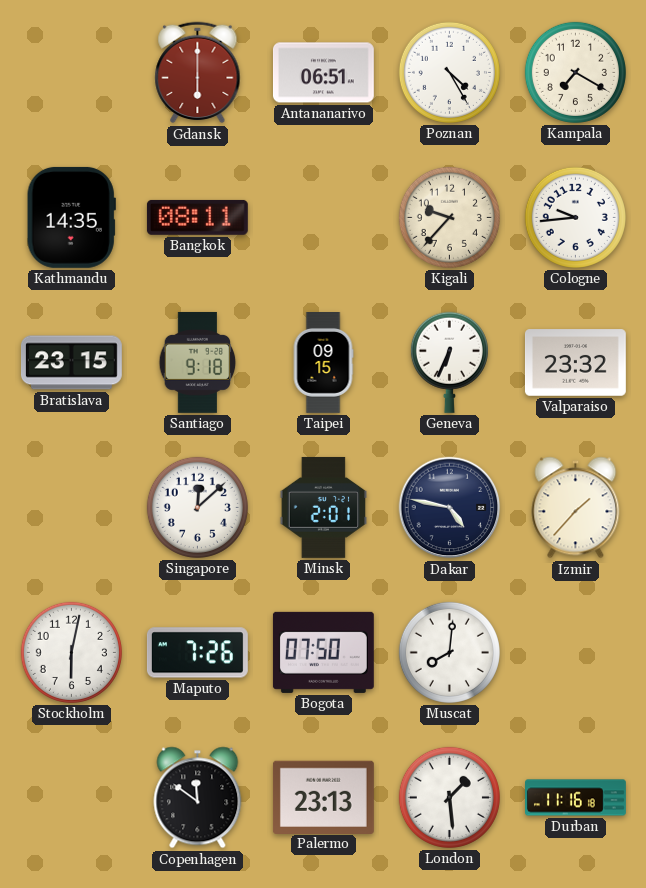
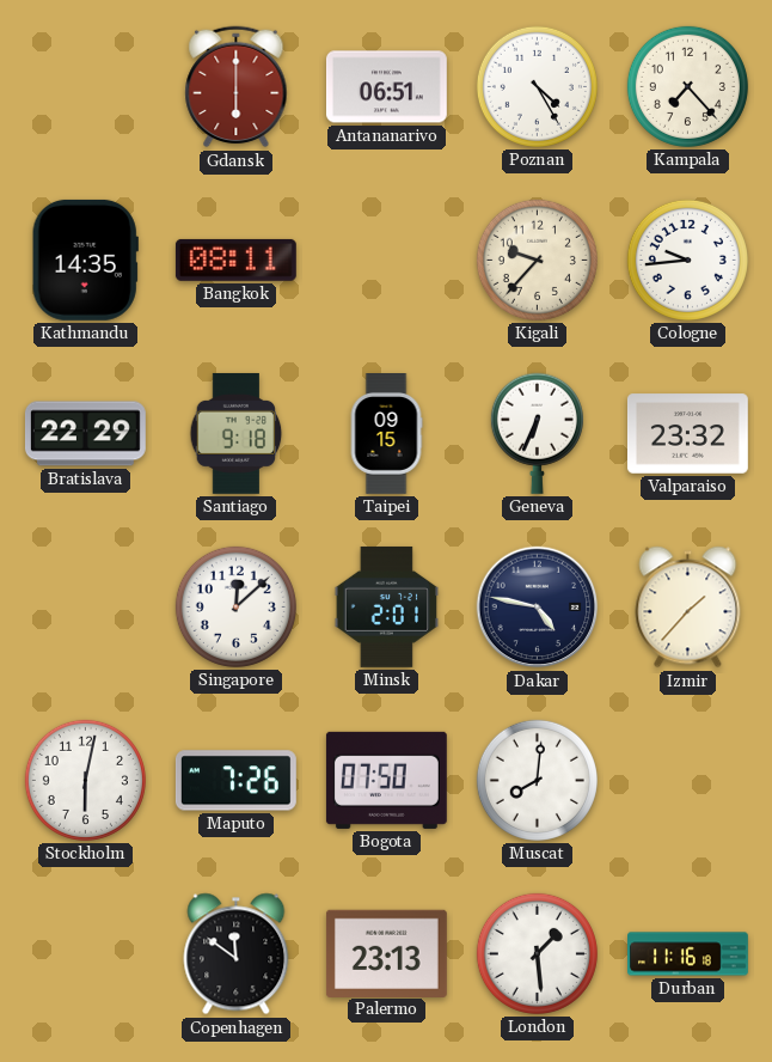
Kampala: 7:20 -> 7:23 (687, 86)
Bratislava: 23:15 -> 22:29 (85, 434)
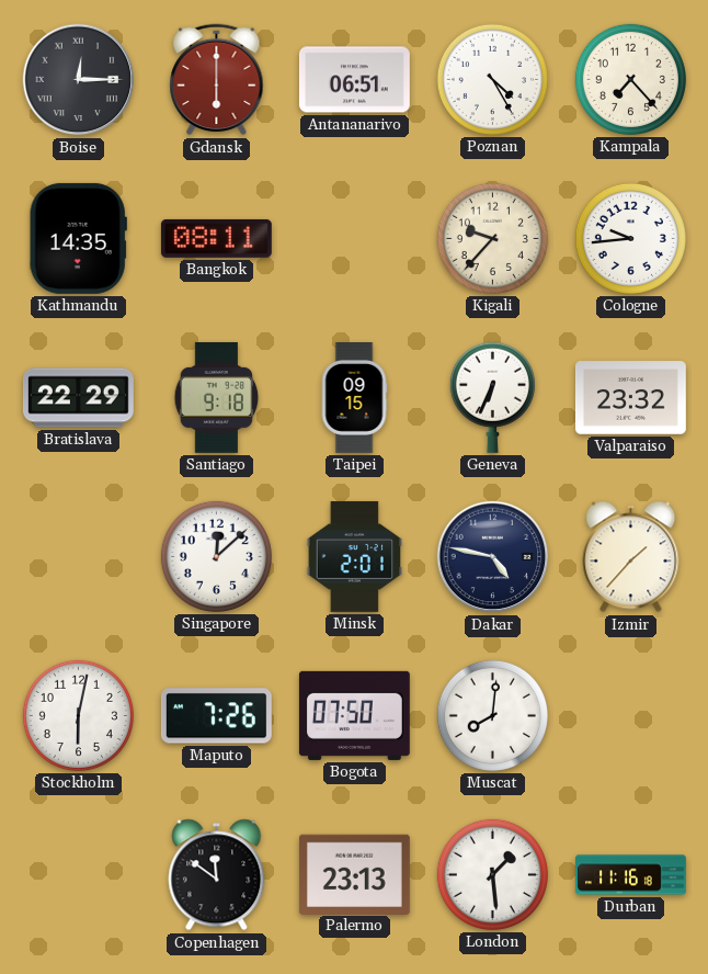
Boise: none -> 12:15 (79, 80)
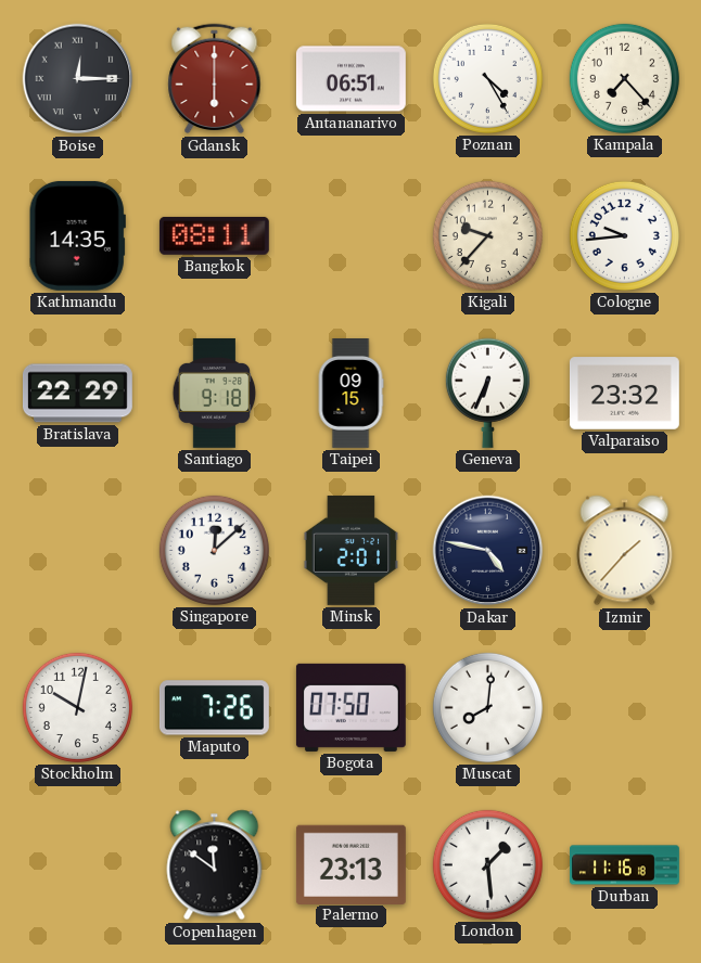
Stockholm: 6:02 -> 10:02 (77, 707)
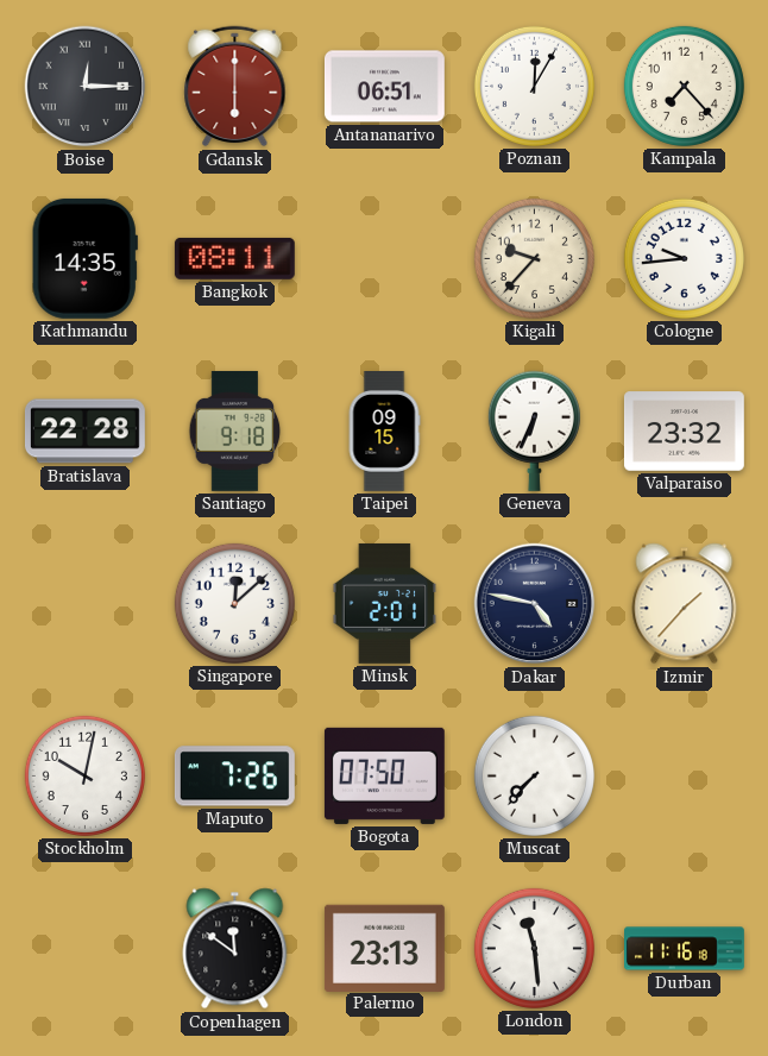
Poznan: 4:25 -> 12:05 (534, 86)
Bratislava: 22:29 -> 22:28 (84, 432)
Muscat: 8:01 -> 7:37 (534, 775)
London: 1:29 -> 11:29 (534, 948)
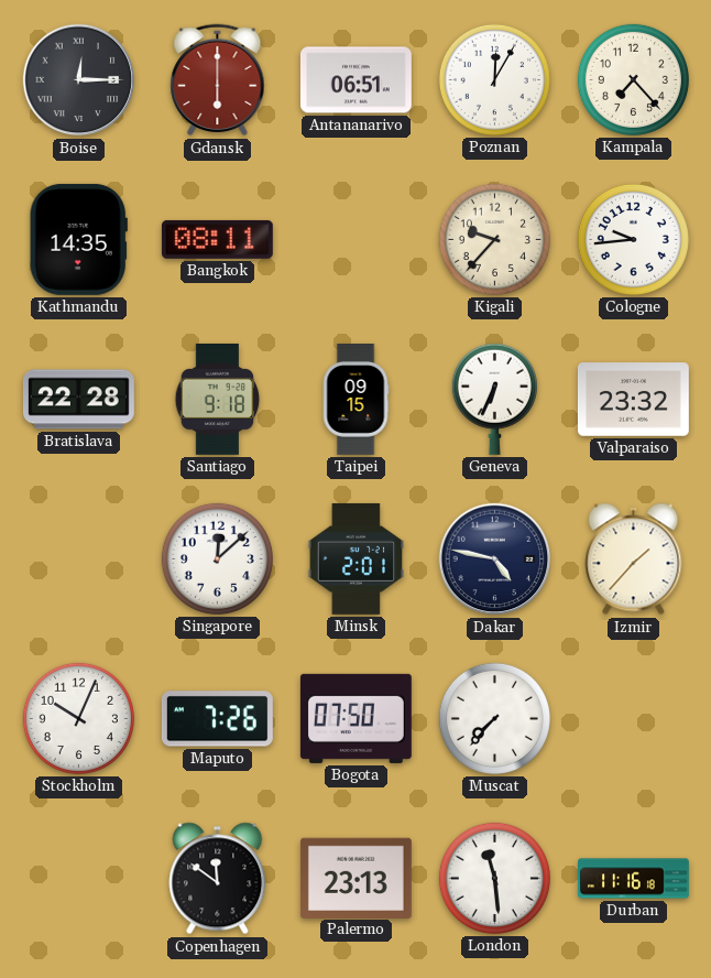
Stockholm: 10:02 -> 10:04 (78, 718)
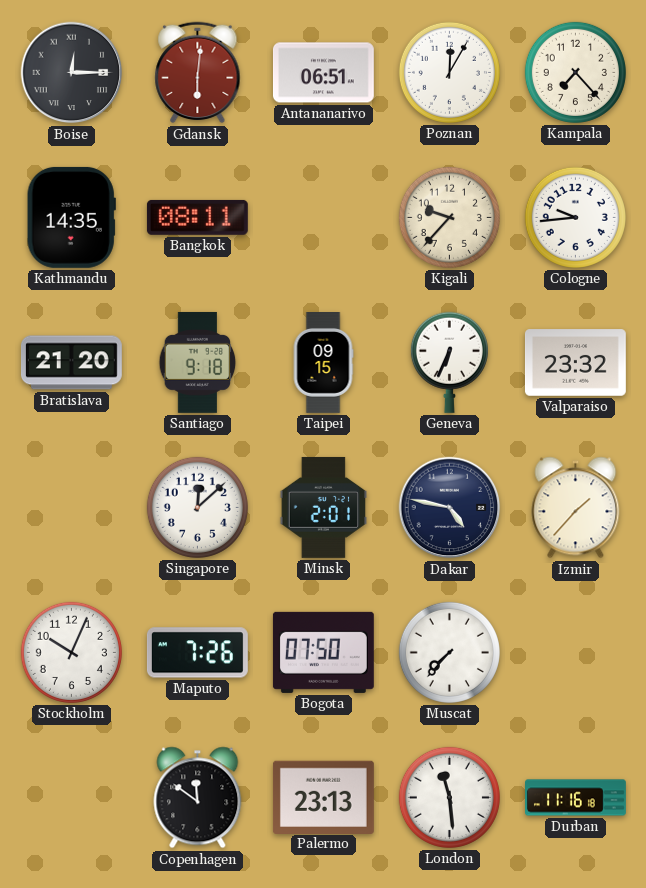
Gdansk: 6:00 -> 6:01 (198, 73)
Bratislava: 22:28 -> 21:20 (71, 363)
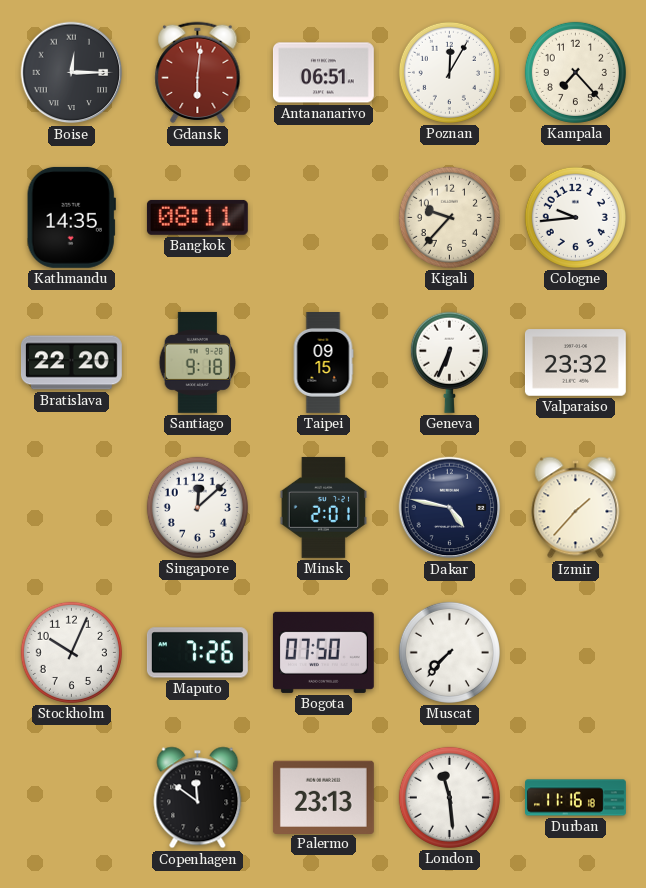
Bratislava: 21:20 -> 22:20 (71, 363)
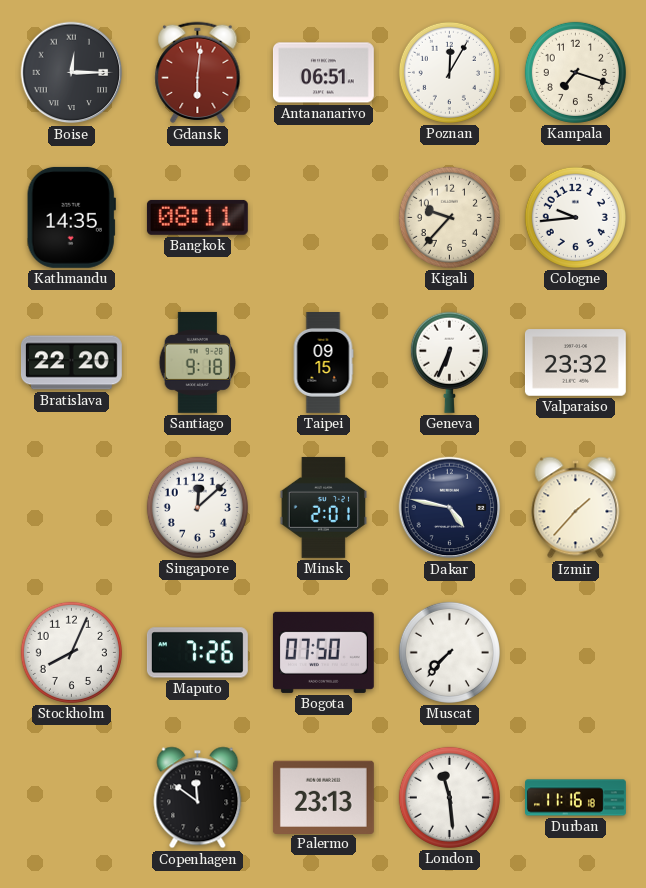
Kampala: 7:23 -> 7:18 (575, 72)
Stockholm: 10:04 -> 8:04 (71, 652)
